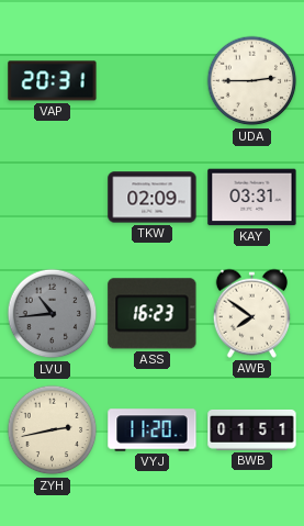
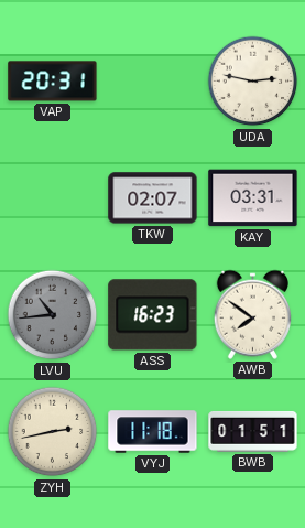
UDA: 2:45 -> 2:47 (253, 82)
TKW: 02:09 -> 02:07 (153, 198)
VYJ: 11:20 -> 11:18 (153, 432)
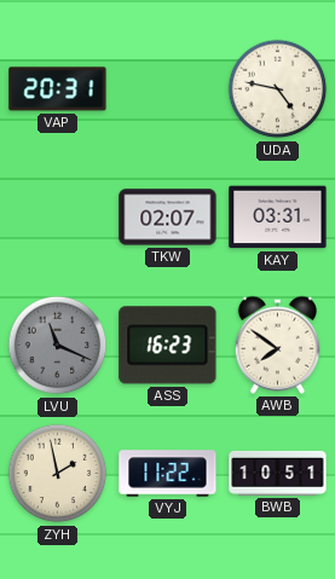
UDA: 2:47 -> 4:47 (278, 89)
LVU: 10:44 -> 11:19 (58, 346)
ZYH: 2:43 -> 1:58 (58, 474)
VYJ: 11:18 -> 11:22 (168, 474)
BWB: 01:51 -> 10:51 (278, 473)
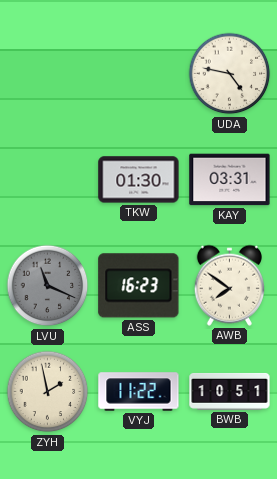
VAP: 20:31 -> none (58, 89)
TKW: 02:07 -> 01:30 (139, 180)
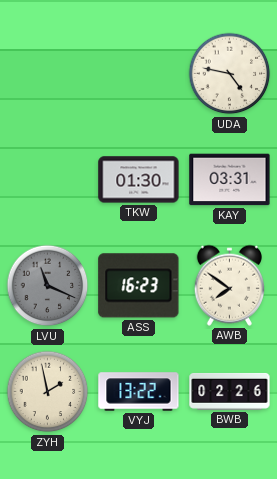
VYJ: 11:22 -> 13:22 (139, 392)
BWB: 10:51 -> 02:26 (230, 391)
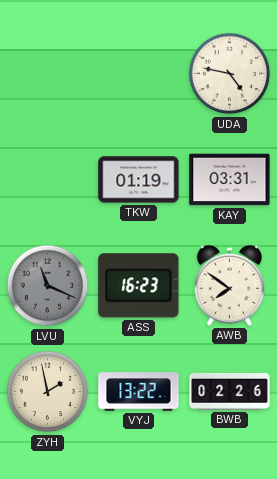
TKW: 01:30 -> 01:19 (139, 180)
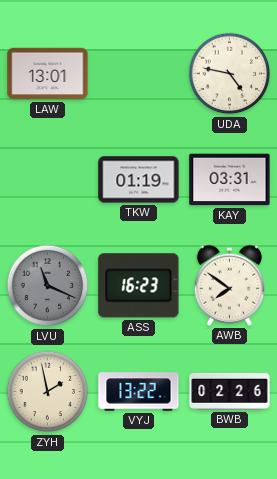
LAW: none -> 13:01 (48, 74)
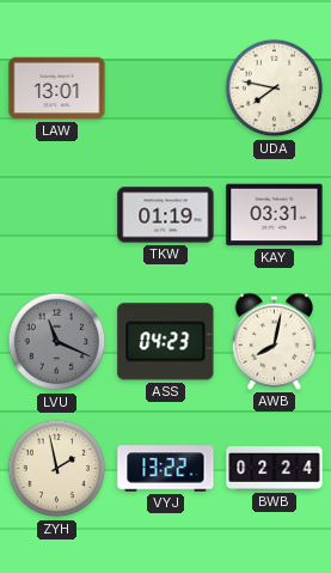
UDA: 4:47 -> 7:47 (275, 89)
ASS: 16:23 -> 04:23 (166, 342)
AWB: 7:51 -> 8:02 (274, 341)
BWB: 02:26 -> 02:24 (275, 468)
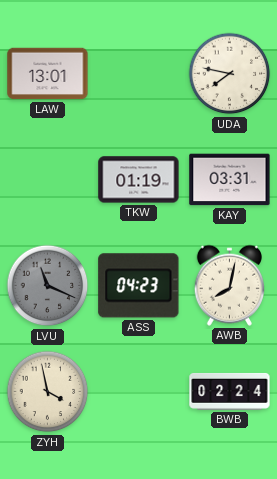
ZYH: 1:58 -> 3:58 (48, 392)
VYJ: 13:22 -> none (166, 469)
